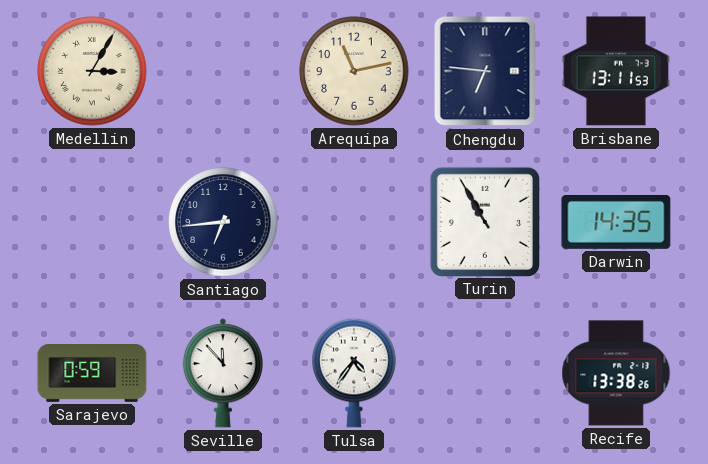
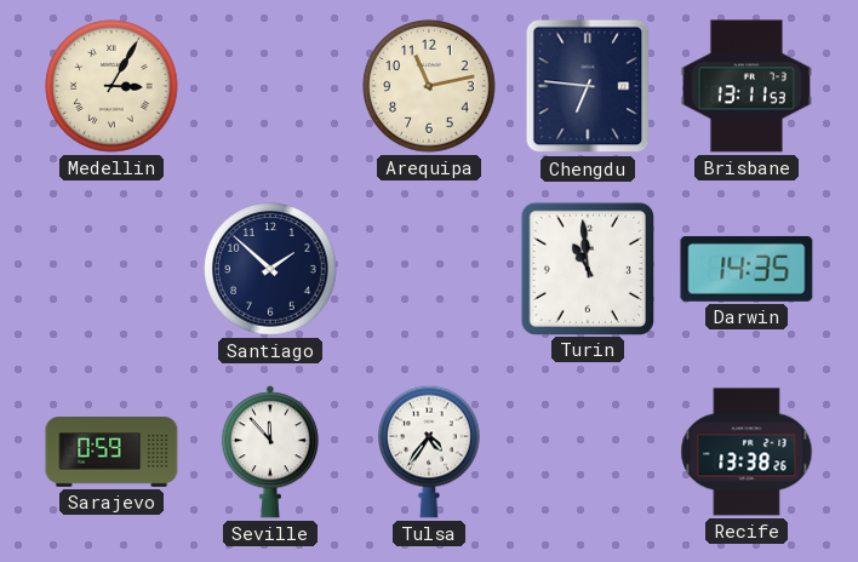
Santiago: 6:44 -> 1:52 (270, 269)
Turin: 10:55 -> 10:59 (587, 268)
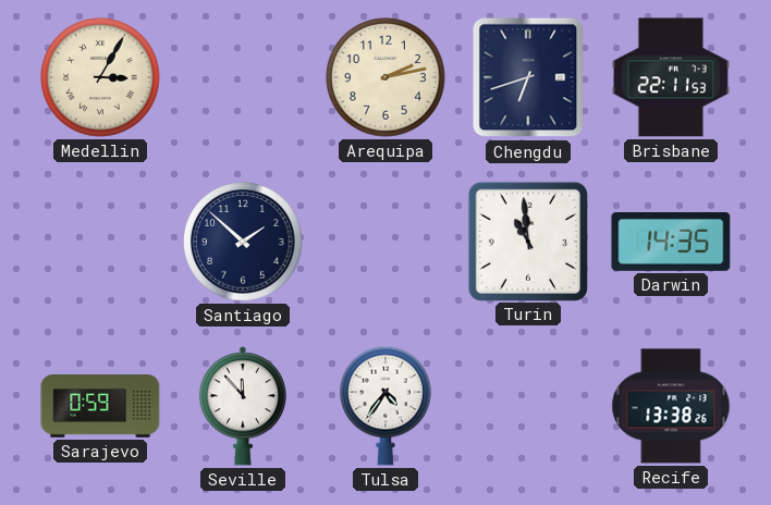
Arequipa: 11:13 -> 2:13 (385, 77)
Chengdu: 6:46 -> 6:42 (528, 77)
Brisbane: 13:11 -> 22:11 (671, 77)
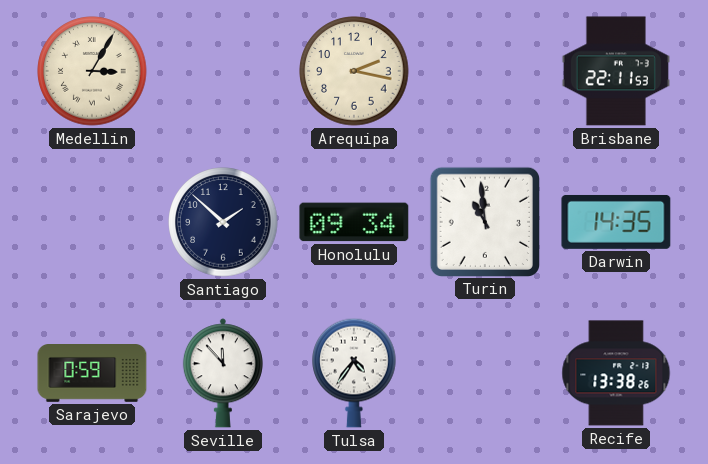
Arequipa: 2:13 -> 2:17 (354, 71)
Chengdu: 6:42 -> none (528, 77)
Honolulu: none -> 09:34 (354, 222)
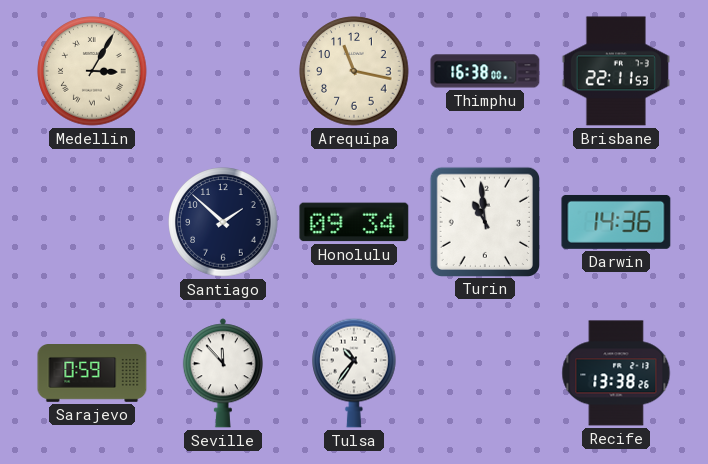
Arequipa: 2:17 -> 11:17 (354, 71)
Thimphu: none -> 16:38 (485, 71)
Darwin: 14:35 -> 14:36 (616, 222)
Tulsa: 4:36 -> 10:36 (354, 373)
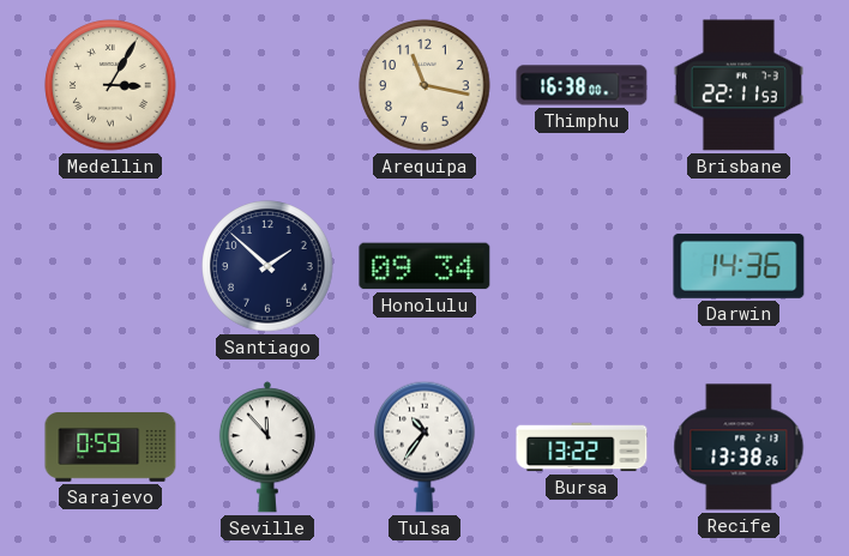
Turin: 10:59 -> none (484, 221)
Bursa: none -> 13:22 (582, 447)
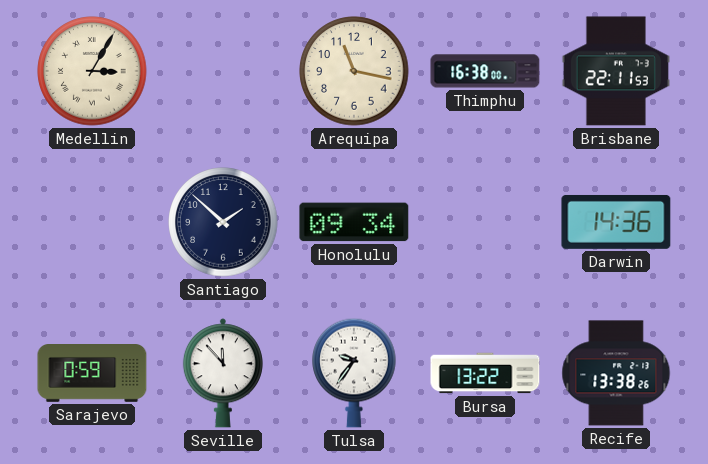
Tulsa: 10:36 -> 9:36 (354, 373)
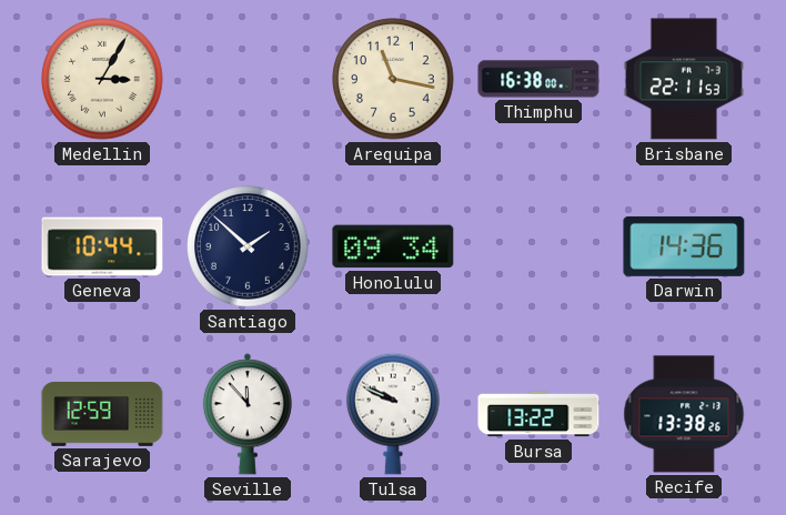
Geneva: none -> 10:44 (102, 246)
Sarajevo: 0:59 -> 12:59 (102, 415)
Tulsa: 9:36 -> 9:49 (393, 414)
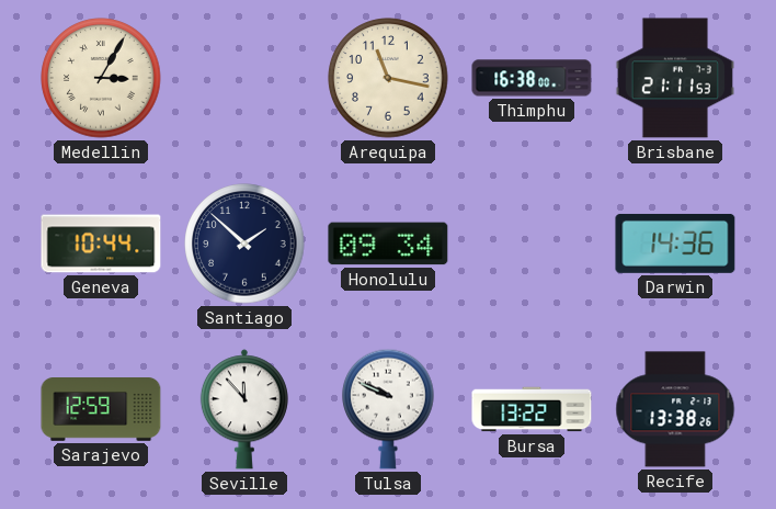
Brisbane: 22:11 -> 21:11 (675, 78)
